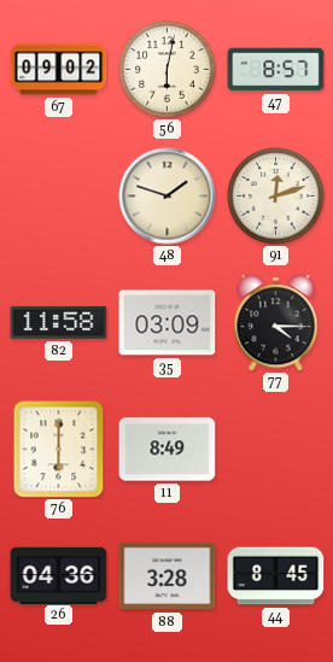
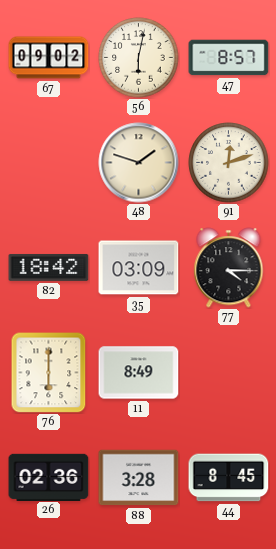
82: 11:58 -> 18:42 (49, 267)
26: 04:36 -> 02:36 (49, 477)
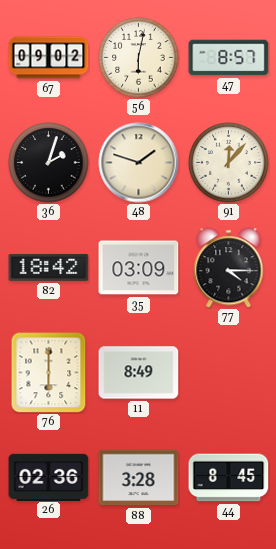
36: none -> 2:03 (49, 163)
91: 12:12 -> 12:07 (229, 163)
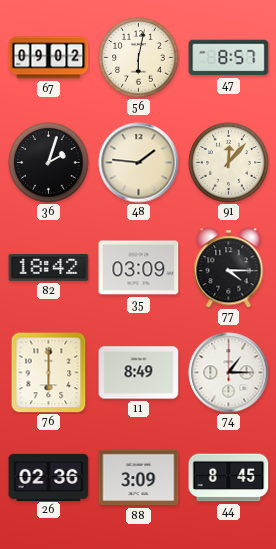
48: 1:48 -> 1:46 (139, 163)
74: none -> 1:15 (229, 373)
88: 3:28 -> 3:09 (139, 478)
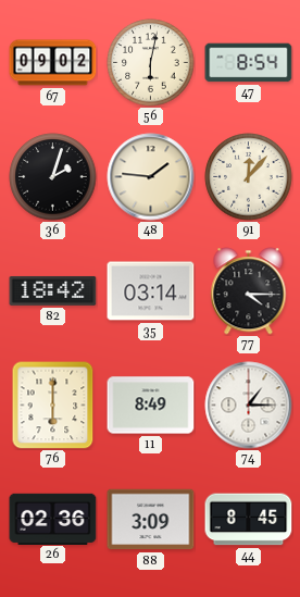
47: 8:57 -> 8:54 (249, 63)
35: 03:09 -> 03:14 (151, 291)
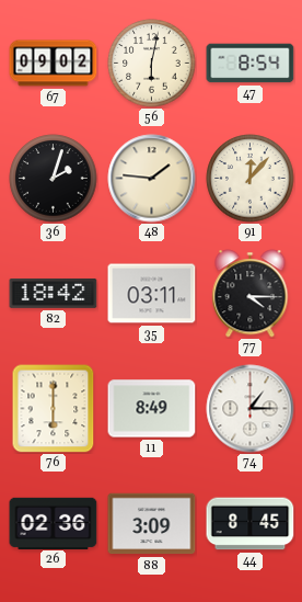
35: 03:14 -> 03:11 (152, 294)
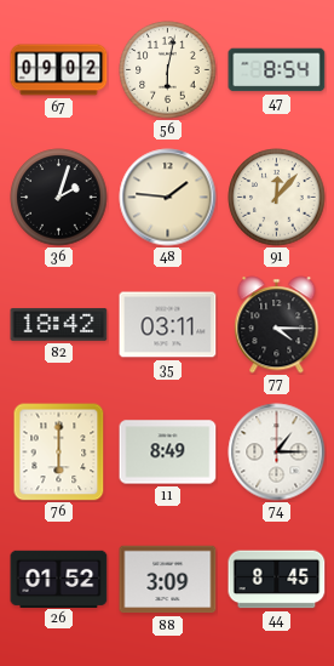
26: 02:36 -> 01:52 (59, 579)
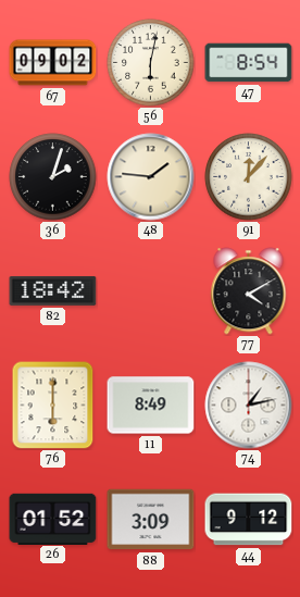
35: 03:11 -> none (168, 325)
77: 4:15 -> 4:10 (249, 291)
74: 1:15 -> 1:13 (249, 406)
44: 8:45 -> 9:12 (249, 520)
